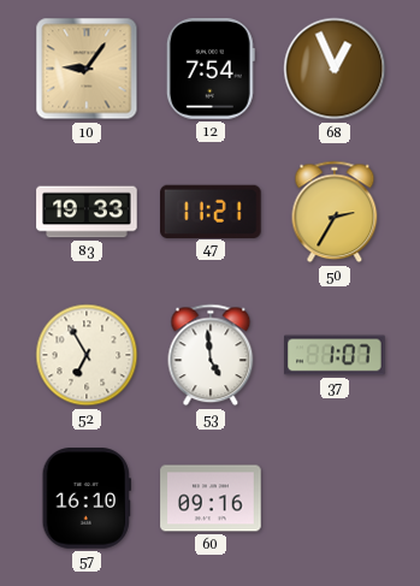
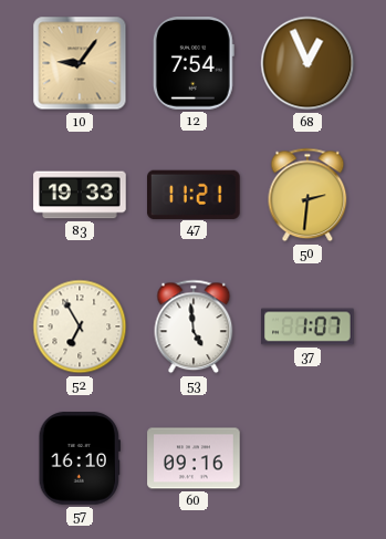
50: 2:35 -> 2:31 (307, 195)
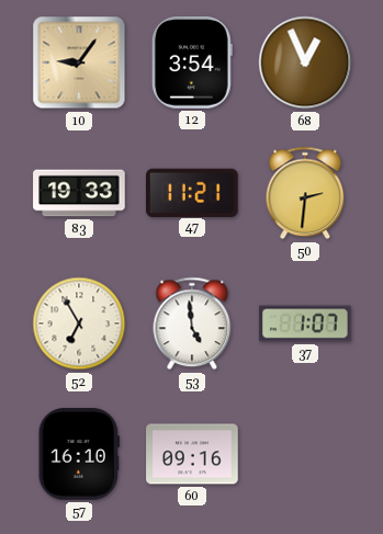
12: 7:54 -> 3:54 (192, 63)
